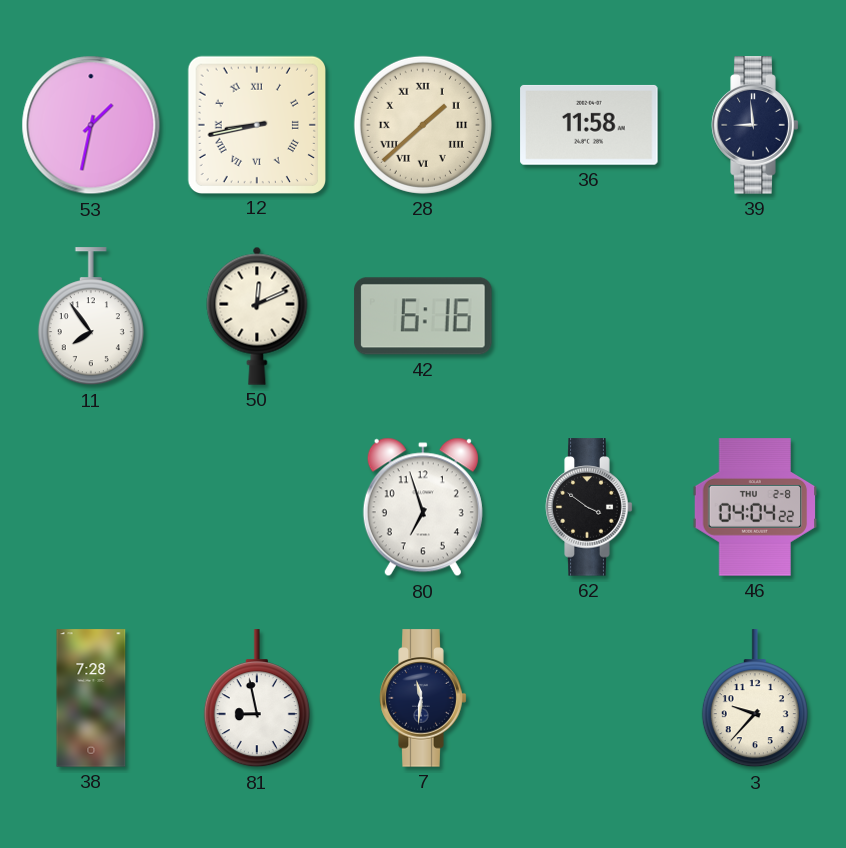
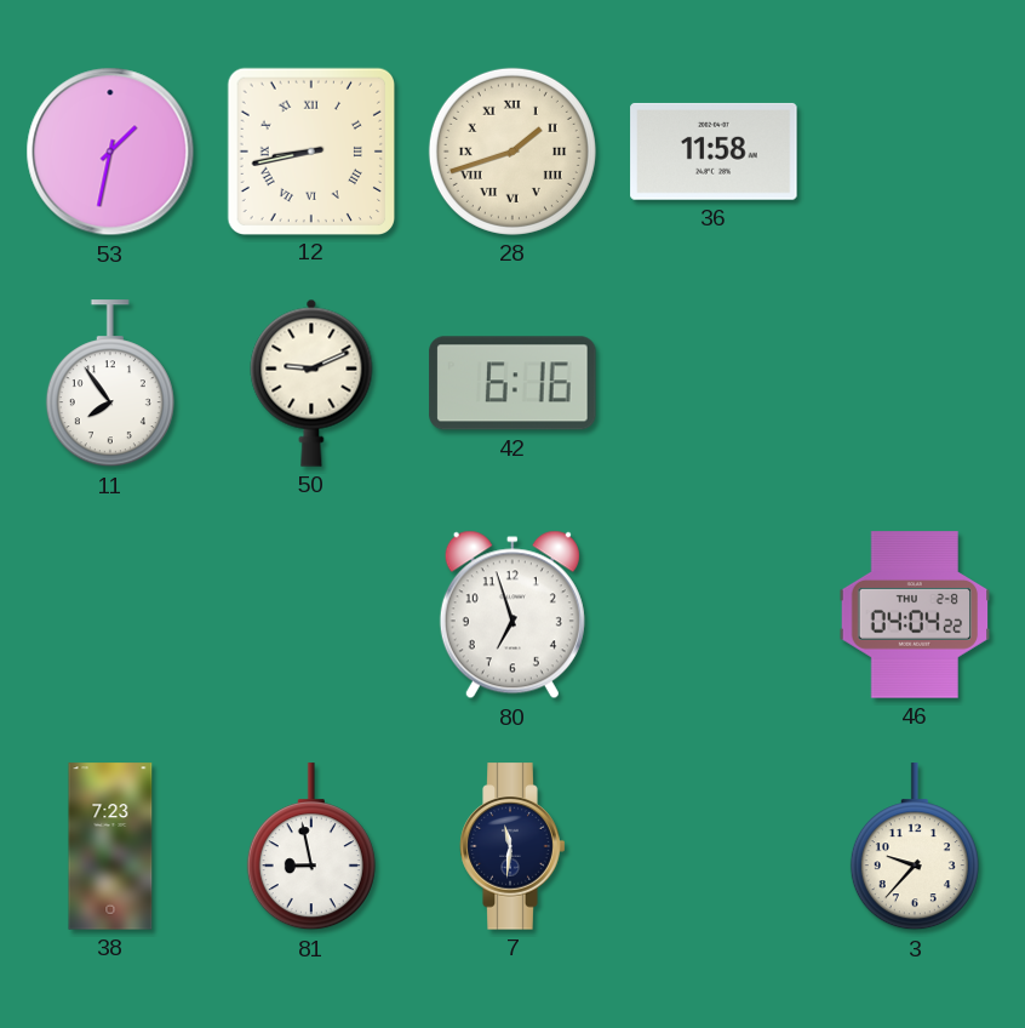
28: 1:38 -> 1:42 (512, 152)
39: 8:59 -> none (755, 125)
50: 12:11 -> 9:11 (311, 383)
62: 3:51 -> none (589, 507)
38: 7:28 -> 7:23 (110, 846)
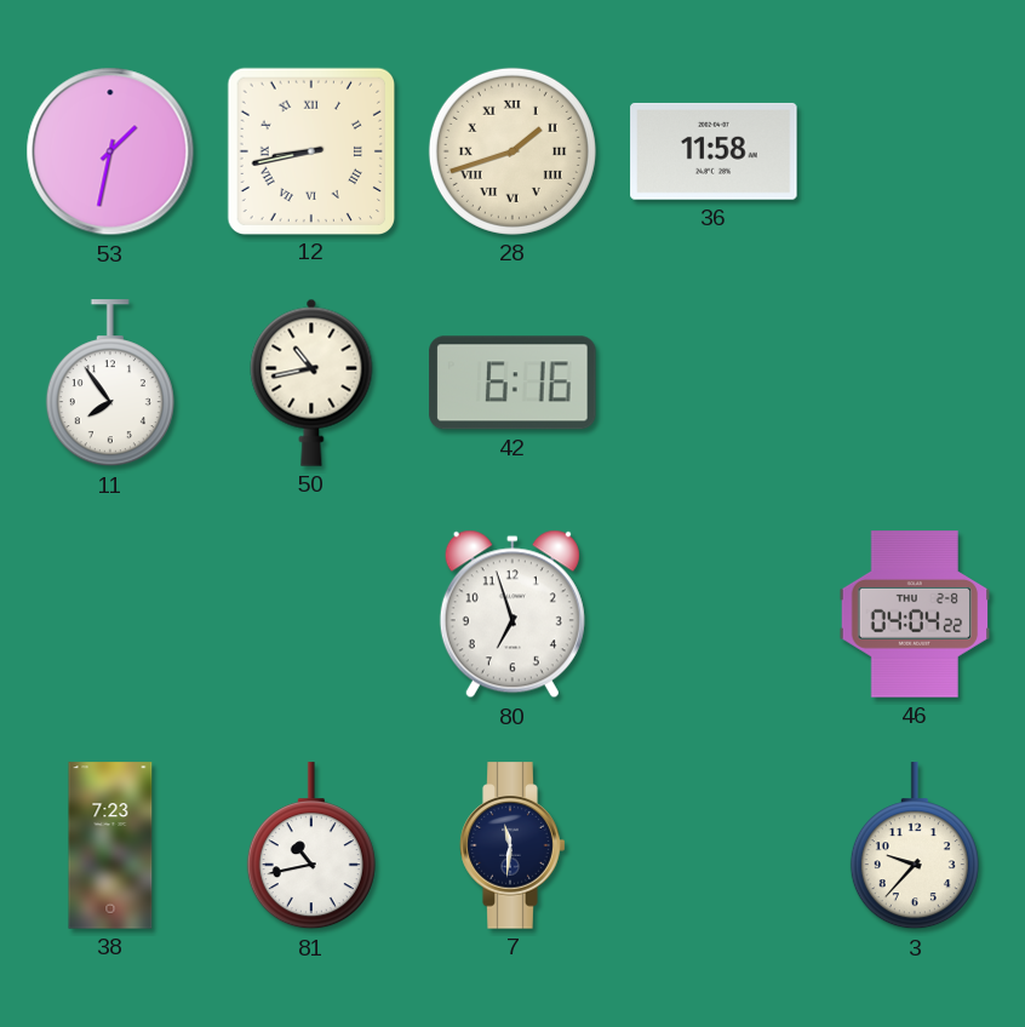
50: 9:11 -> 10:43 (311, 383)
81: 8:58 -> 10:43 (311, 847)
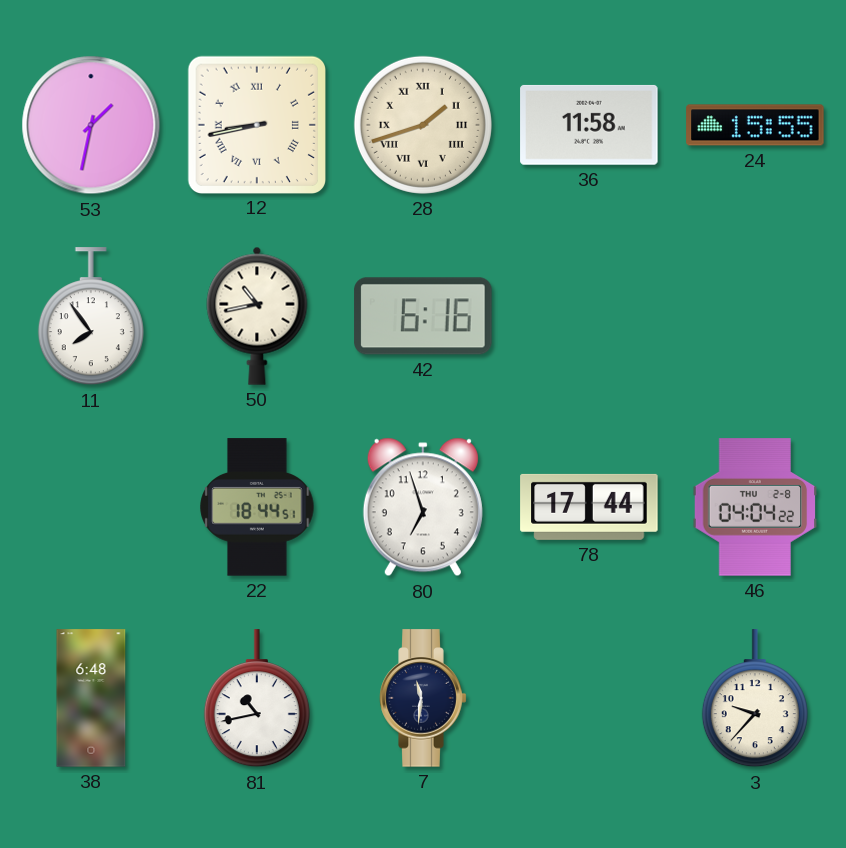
24: none -> 15:55 (755, 125)
22: none -> 18:44 (257, 507)
78: none -> 17:44 (589, 507)
38: 7:23 -> 6:48 (91, 698)
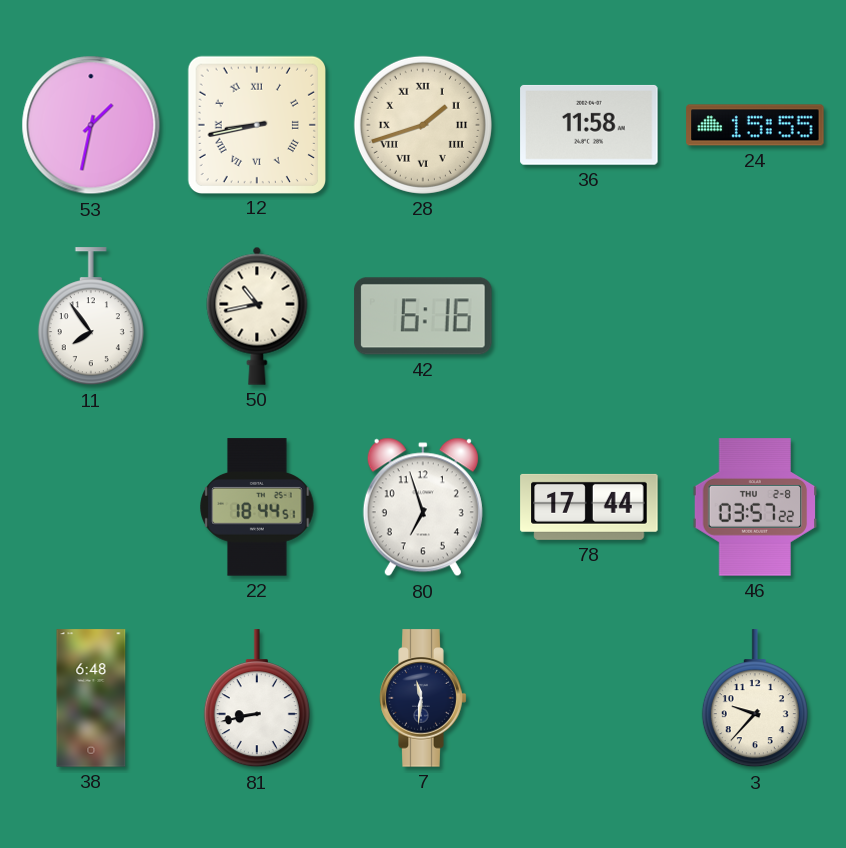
46: 04:04 -> 03:57 (755, 507)
81: 10:43 -> 8:43 (257, 699)
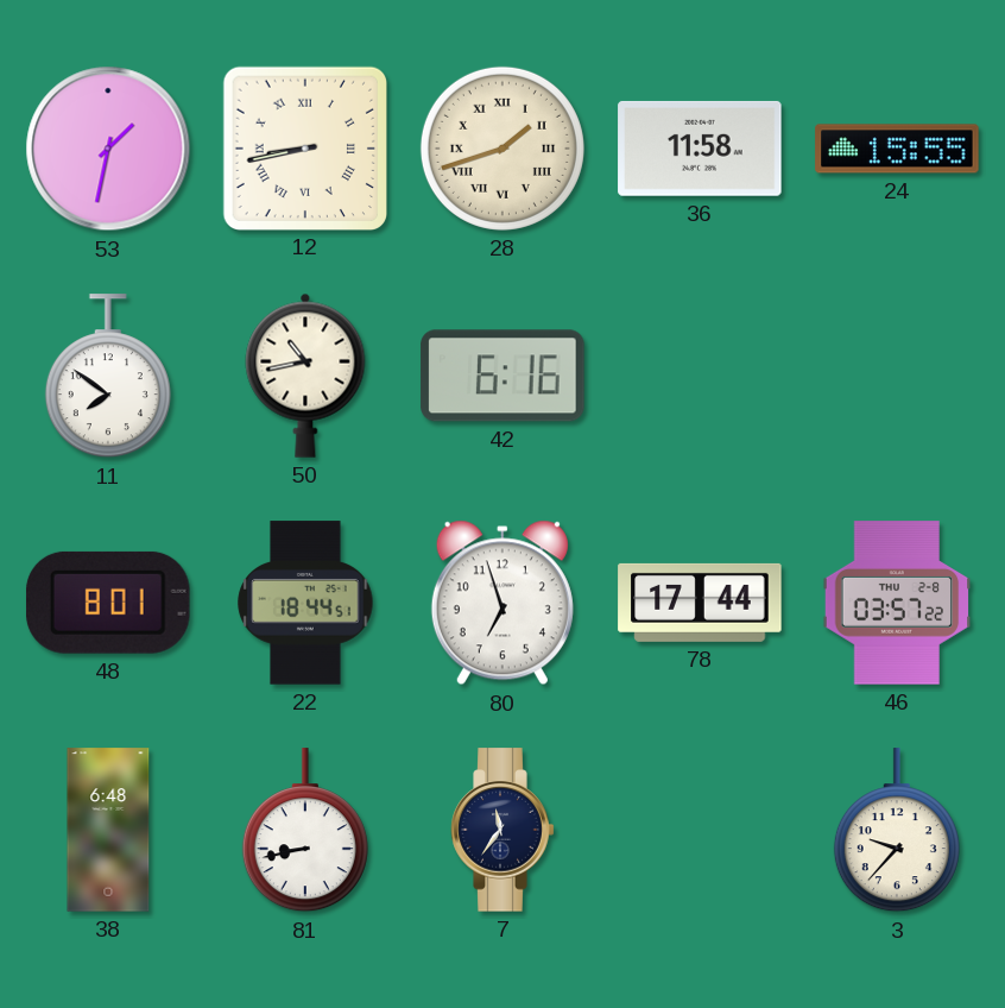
11: 7:54 -> 7:51 (108, 377)
48: none -> 8:01 (108, 603)
7: 11:31 -> 11:36 (502, 830)
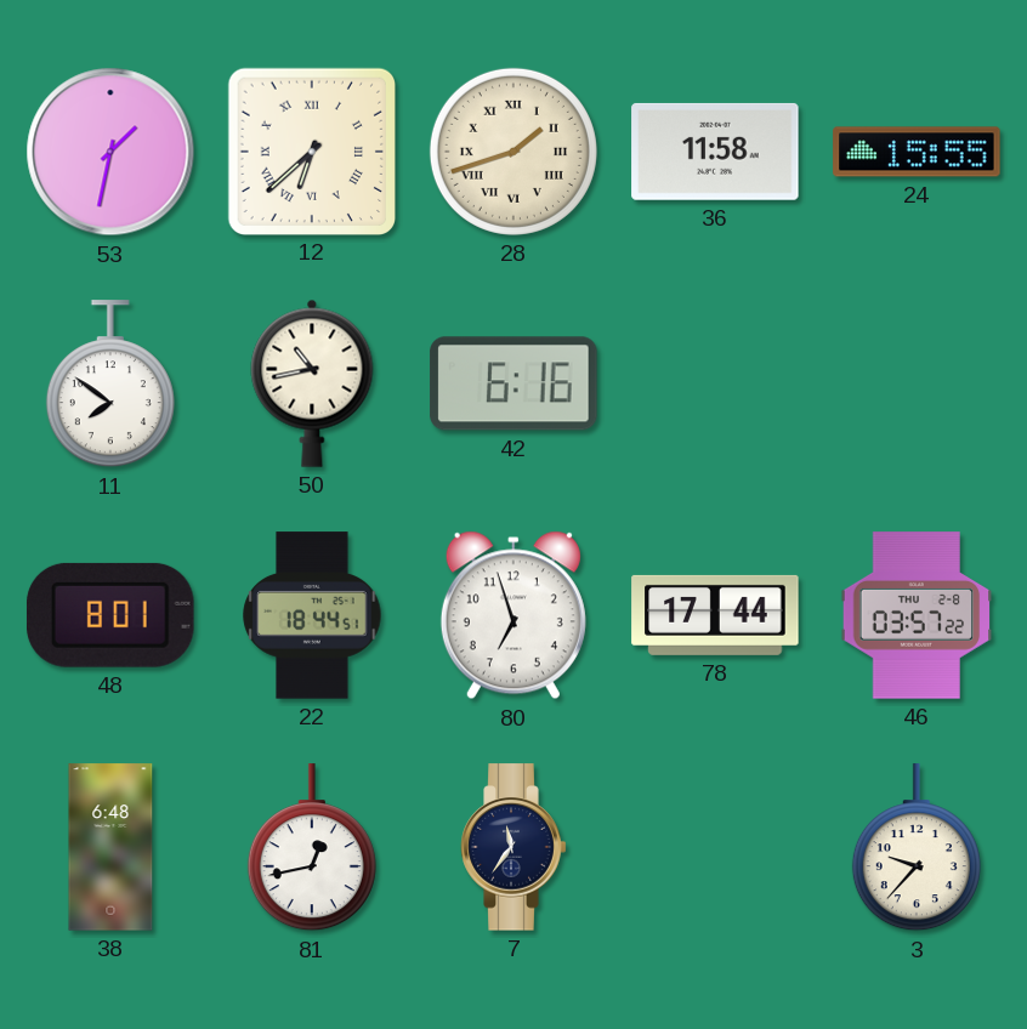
12: 8:43 -> 6:38 (311, 150)
81: 8:43 -> 12:43 (312, 848)
